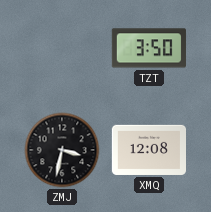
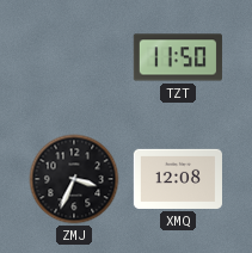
TZT: 3:50 -> 11:50 (178, 57)
ZMJ: 3:32 -> 3:34 (74, 179)
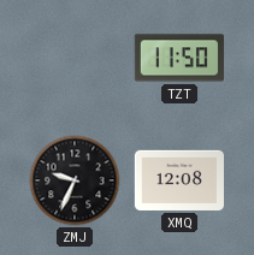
ZMJ: 3:34 -> 9:34 (75, 180)
